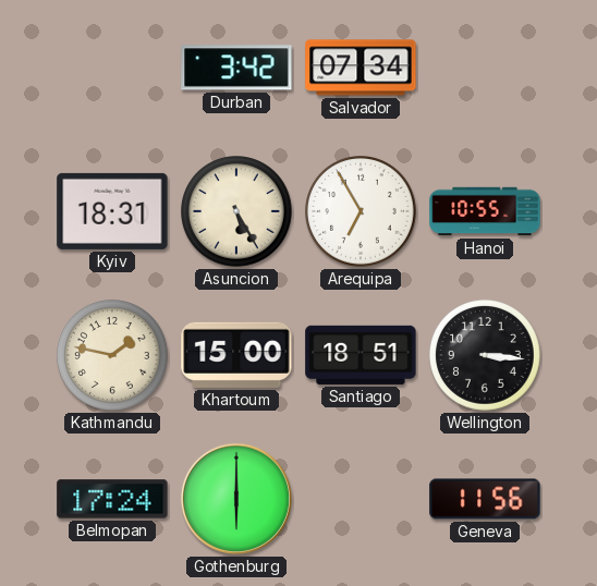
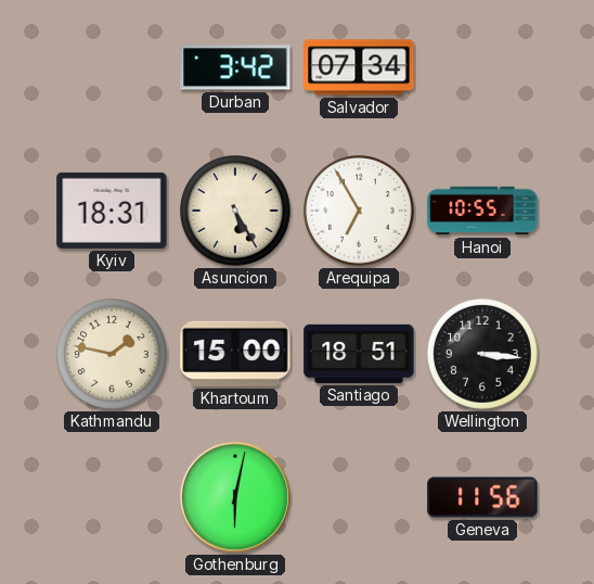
Belmopan: 17:24 -> none (112, 499)
Gothenburg: 6:00 -> 6:02 (235, 497)
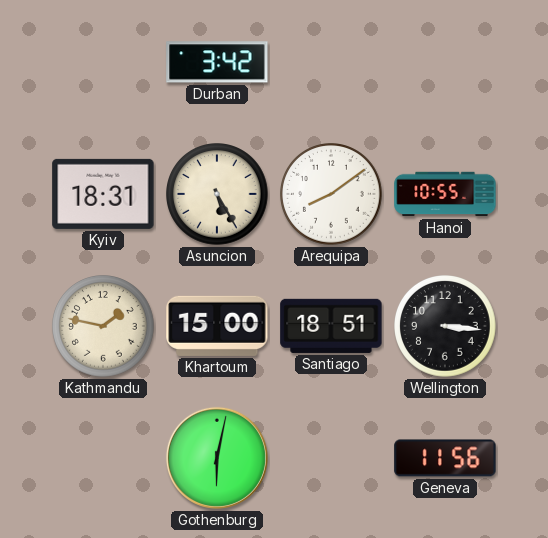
Salvador: 07:34 -> none (359, 67)
Arequipa: 6:55 -> 8:09 (332, 195)
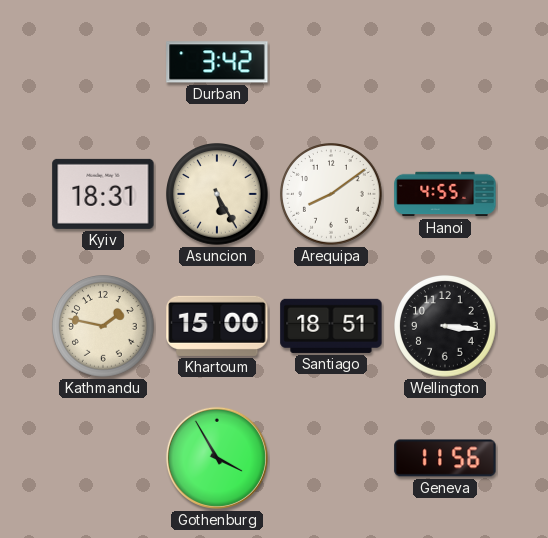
Hanoi: 10:55 -> 4:55 (445, 194)
Gothenburg: 6:02 -> 3:55 (217, 458)
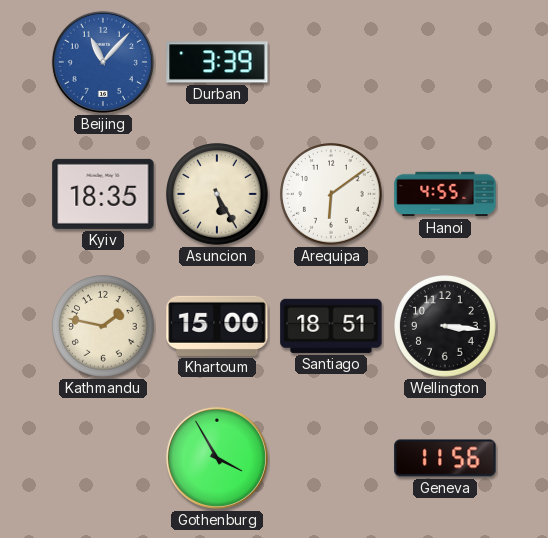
Beijing: none -> 11:07 (103, 62)
Durban: 3:42 -> 3:39 (217, 62)
Kyiv: 18:31 -> 18:35 (103, 194)
Arequipa: 8:09 -> 6:09 (332, 195)
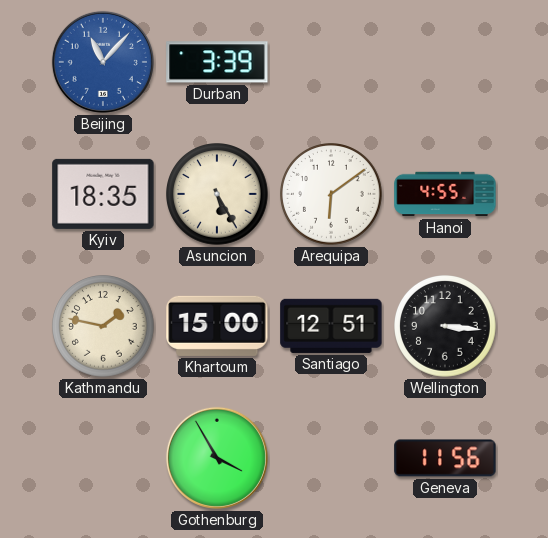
Santiago: 18:51 -> 12:51 (331, 326)
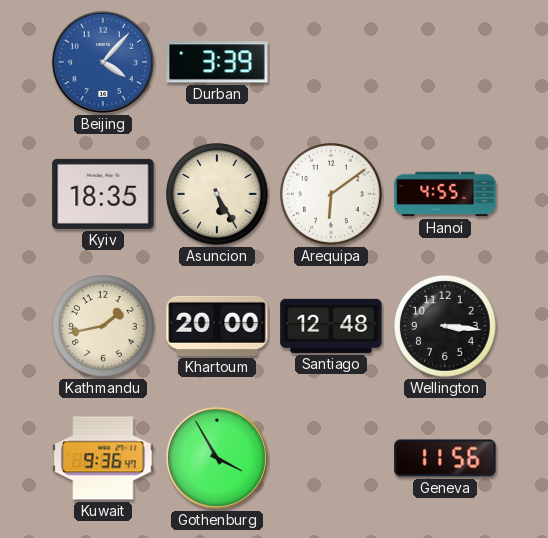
Beijing: 11:07 -> 4:07 (103, 62)
Kathmandu: 1:47 -> 1:43 (104, 327)
Khartoum: 15:00 -> 20:00 (217, 326)
Santiago: 12:51 -> 12:48 (331, 326)
Kuwait: none -> 9:36 (103, 458)
